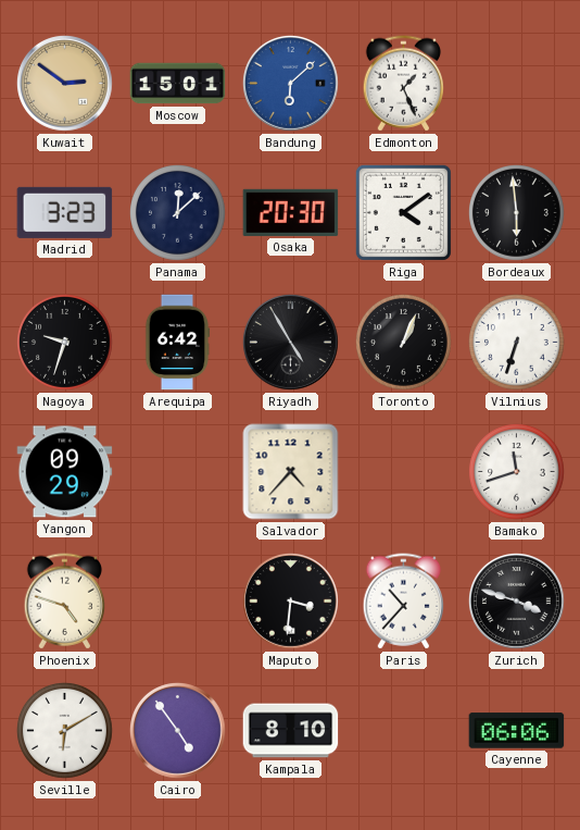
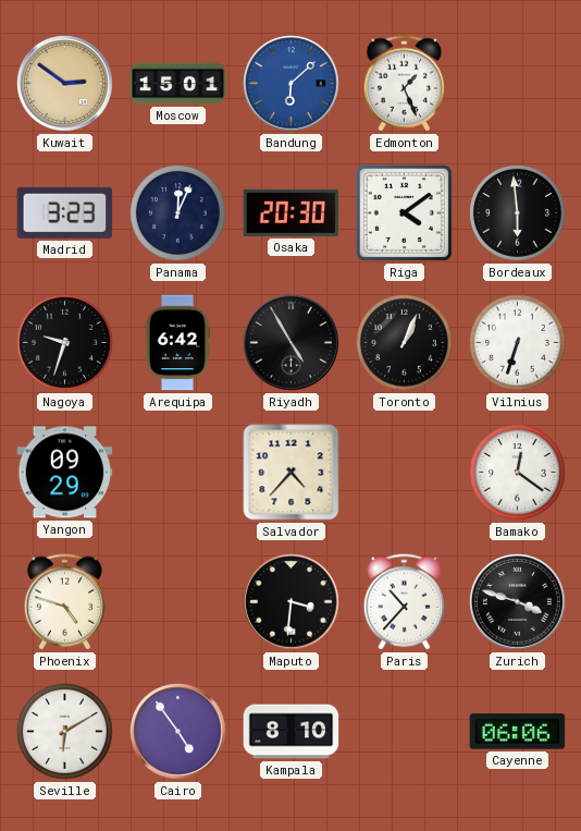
Panama: 12:08 -> 12:04 (178, 213)
Bamako: 11:42 -> 12:21 (518, 473)
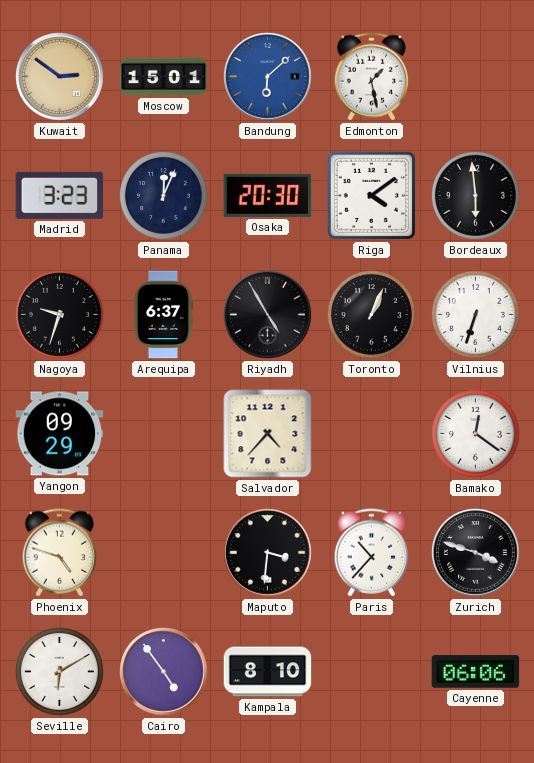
Edmonton: 1:26 -> 1:28 (371, 77)
Arequipa: 6:42 -> 6:37 (163, 315)
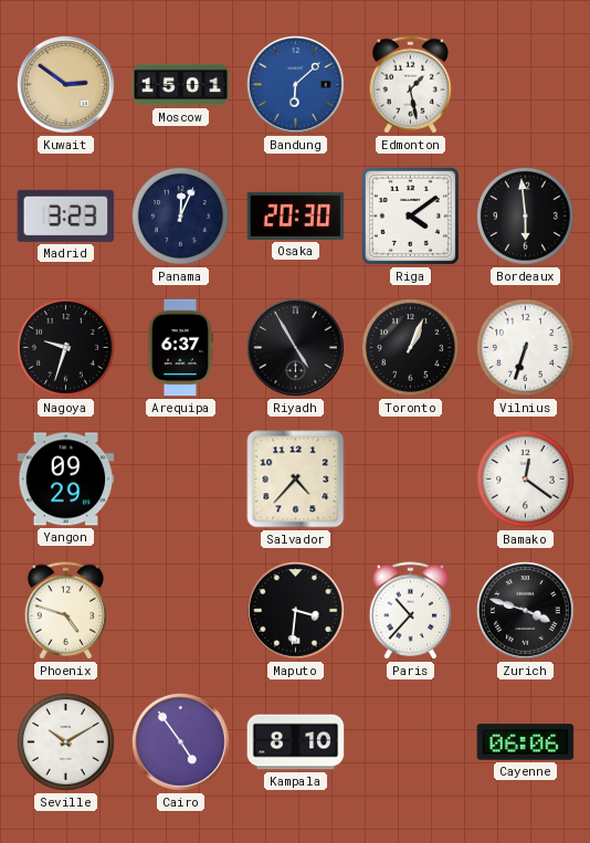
Seville: 6:10 -> 10:10 (66, 742)
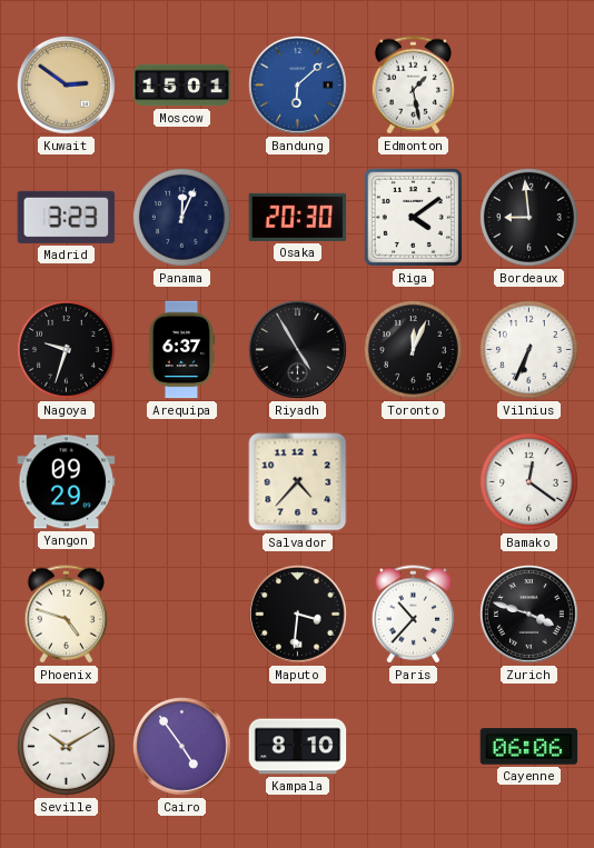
Bordeaux: 5:59 -> 8:59 (529, 218)
Toronto: 1:04 -> 12:04 (414, 350)
Vilnius: 6:33 -> 6:34 (529, 350)
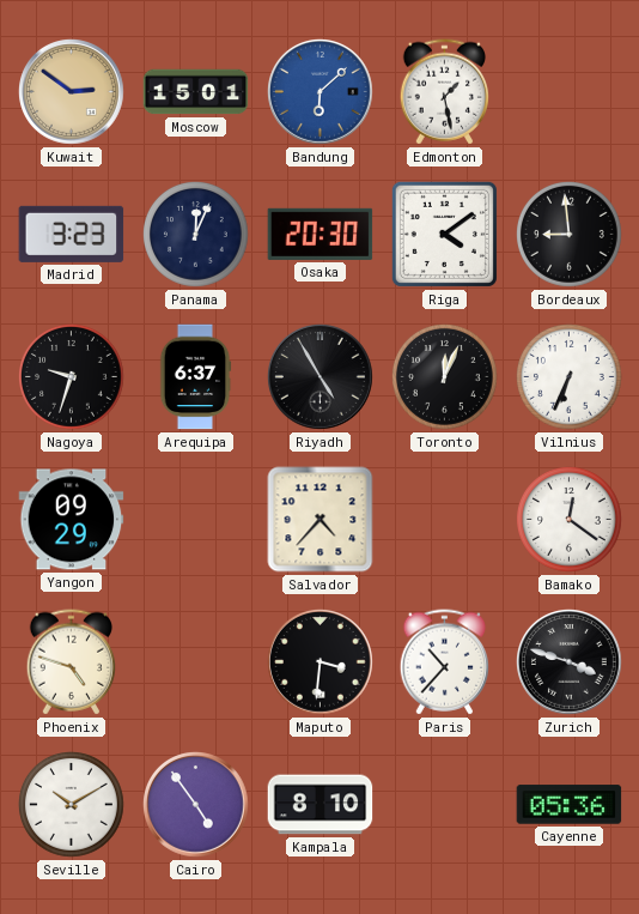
Cayenne: 06:06 -> 05:36 (570, 805)
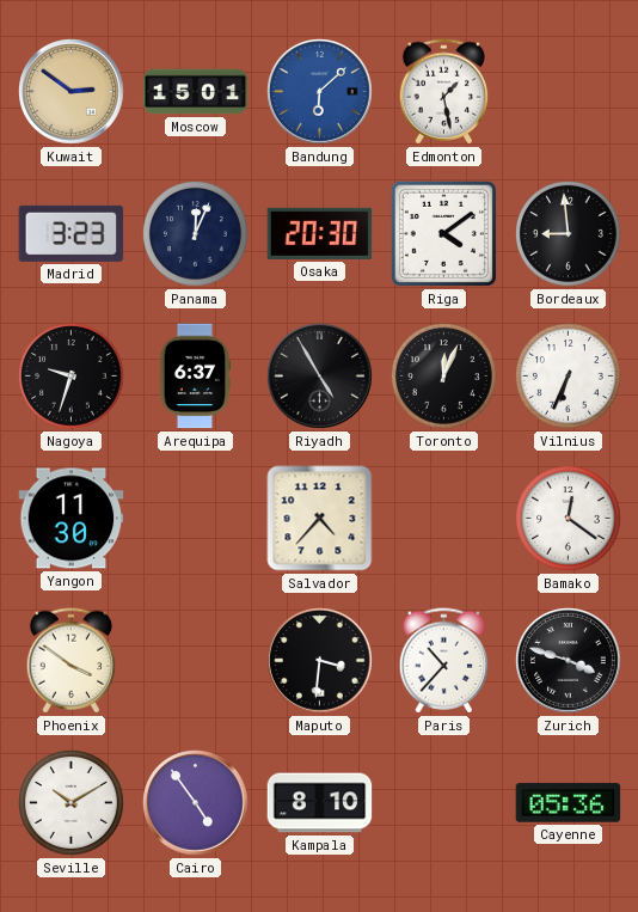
Yangon: 09:29 -> 11:30 (72, 519)
Phoenix: 4:48 -> 3:51 (70, 661)
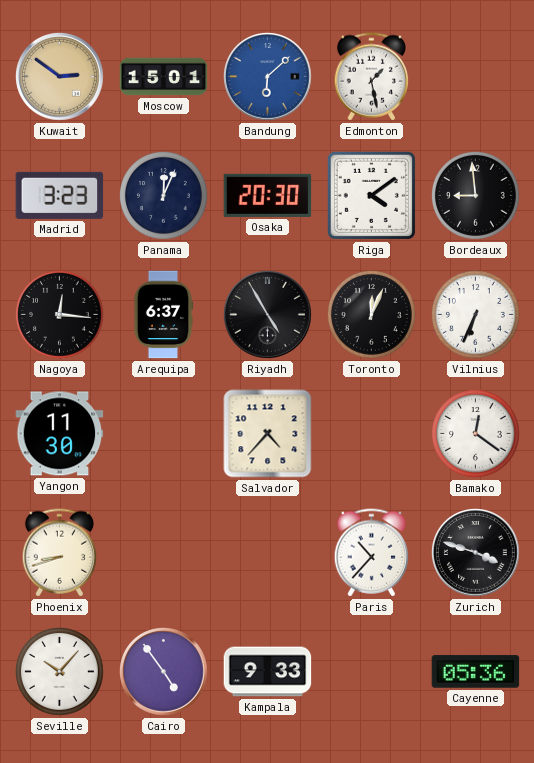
Nagoya: 9:33 -> 12:16 (60, 315)
Phoenix: 3:51 -> 8:42 (59, 553)
Maputo: 3:31 -> none (320, 661)
Seville: 10:10 -> 10:07 (60, 672)
Kampala: 8:10 -> 9:33 (268, 672)
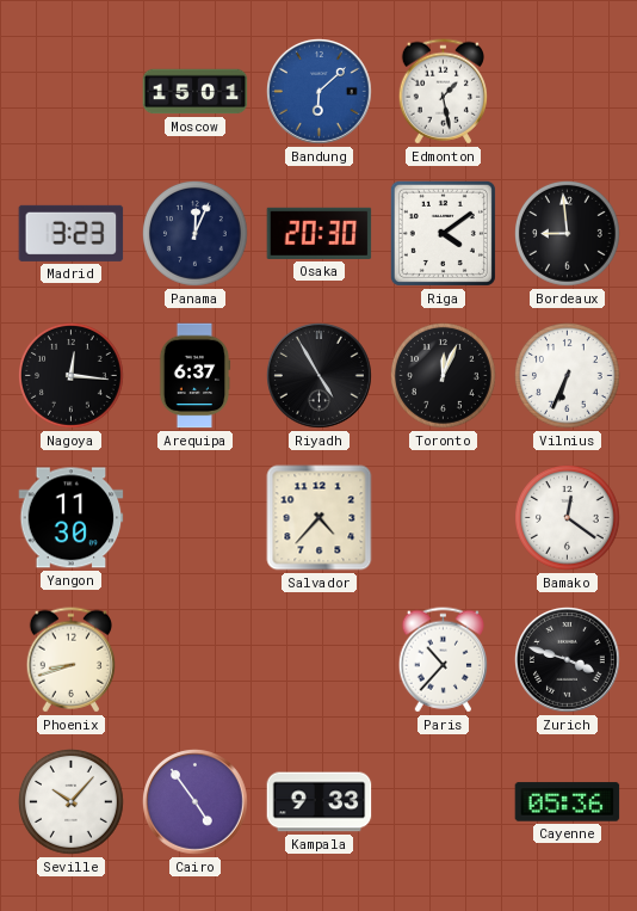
Kuwait: 2:51 -> none (60, 77)
